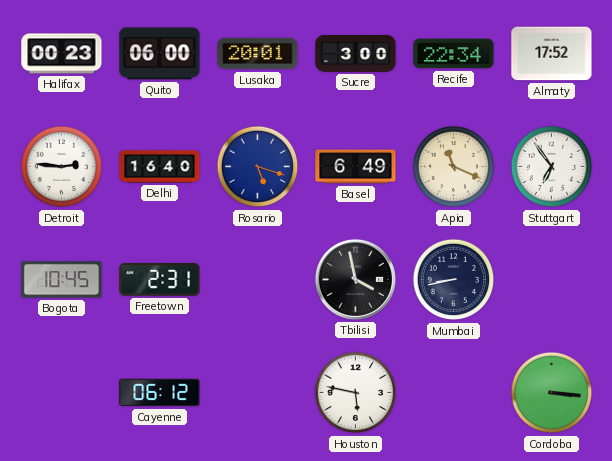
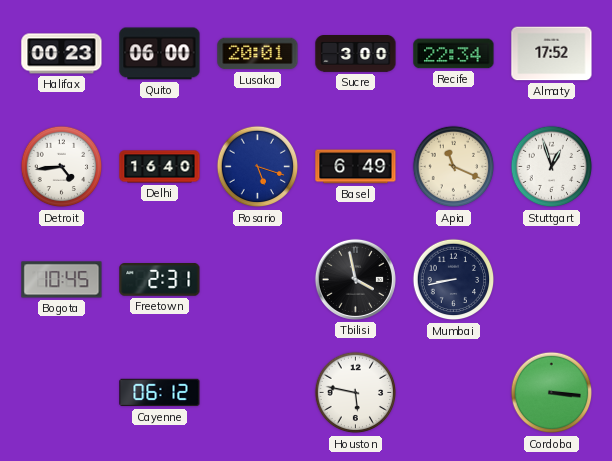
Detroit: 2:46 -> 4:44 (62, 167)
Stuttgart: 6:54 -> 12:57 (552, 167)
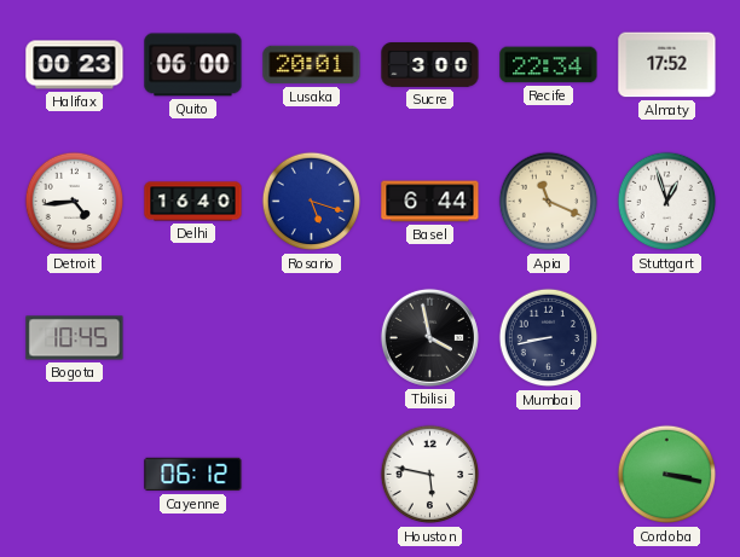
Basel: 6:49 -> 6:44 (430, 202)
Freetown: 2:31 -> none (160, 280)
Cordoba: 3:16 -> 3:17 (667, 475)
